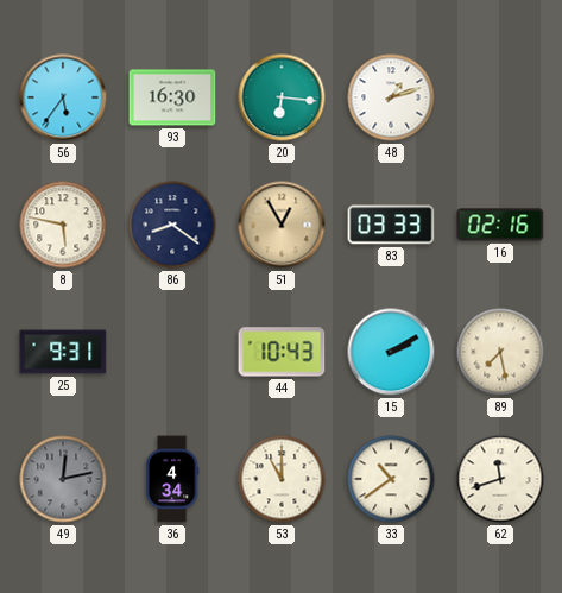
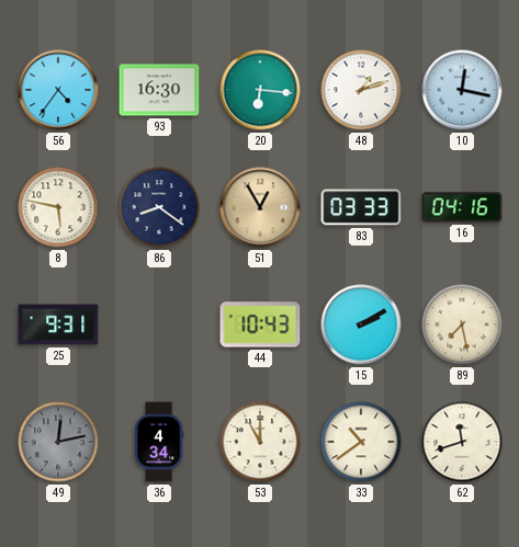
56: 5:36 -> 4:36 (58, 90)
10: none -> 12:17 (462, 90)
16: 02:16 -> 04:16 (462, 207)
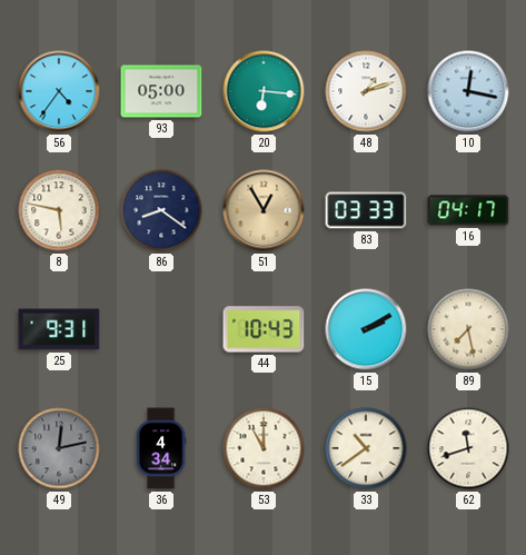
93: 16:30 -> 05:00 (161, 91)
16: 04:16 -> 04:17 (468, 210)
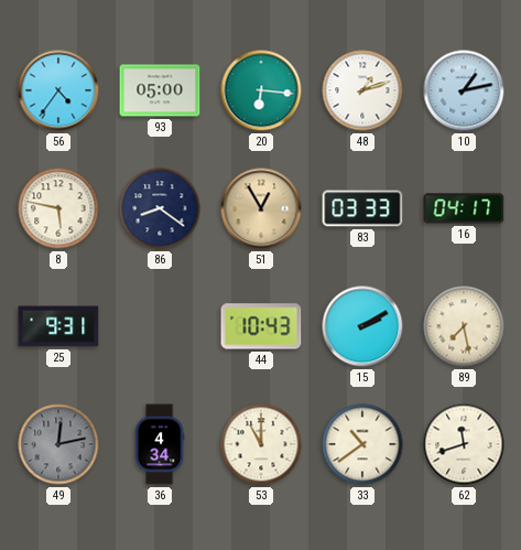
10: 12:17 -> 1:13 (464, 90)
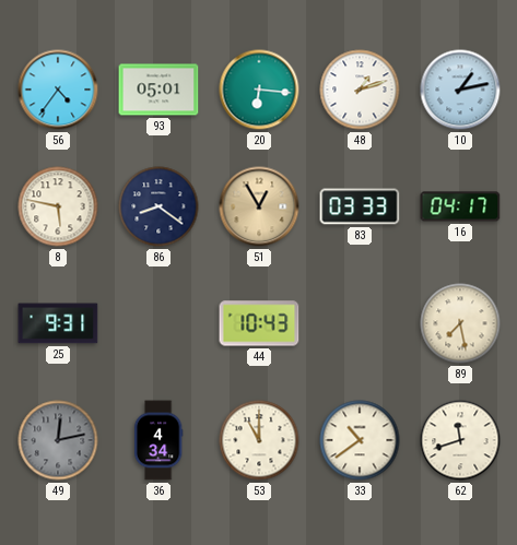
93: 05:00 -> 05:01 (158, 90)
15: 2:10 -> none (362, 326)
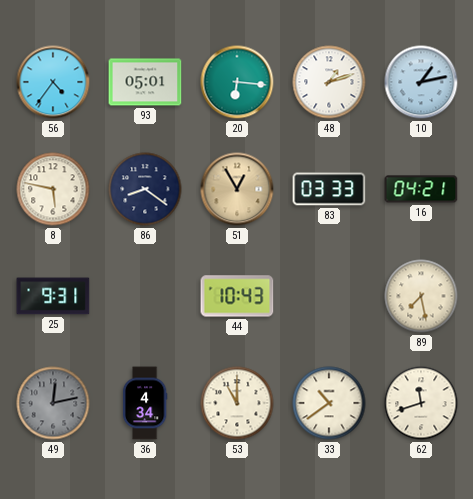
16: 04:17 -> 04:21 (421, 189)
